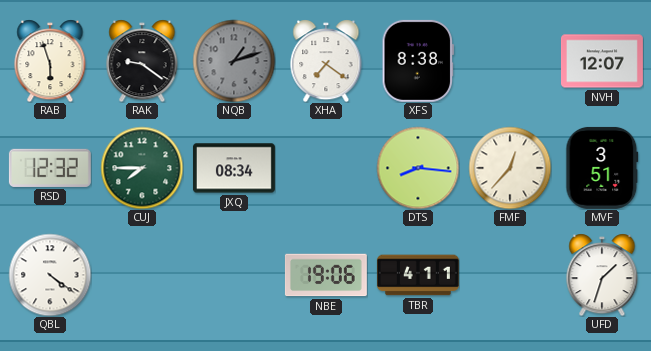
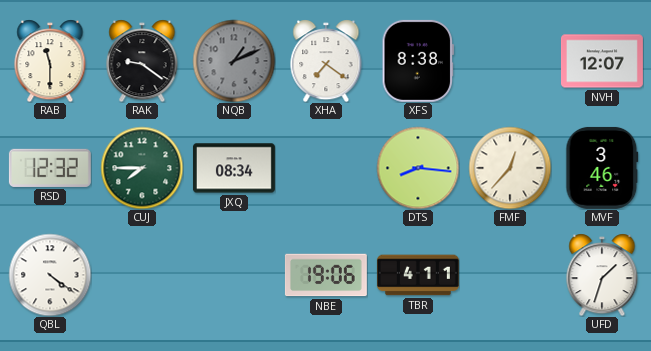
RAB: 5:57 -> 11:30 (50, 61)
NQB: 1:12 -> 1:11 (234, 61)
MVF: 3:51 -> 3:46 (602, 168)
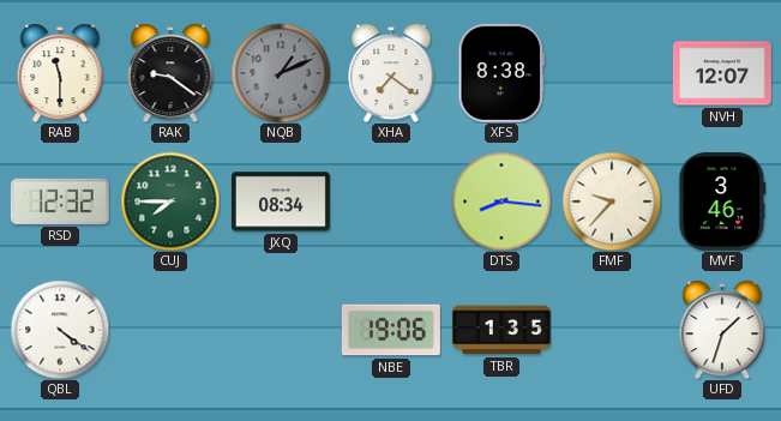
FMF: 12:37 -> 9:37 (612, 202)
TBR: 4:11 -> 1:35 (501, 330)
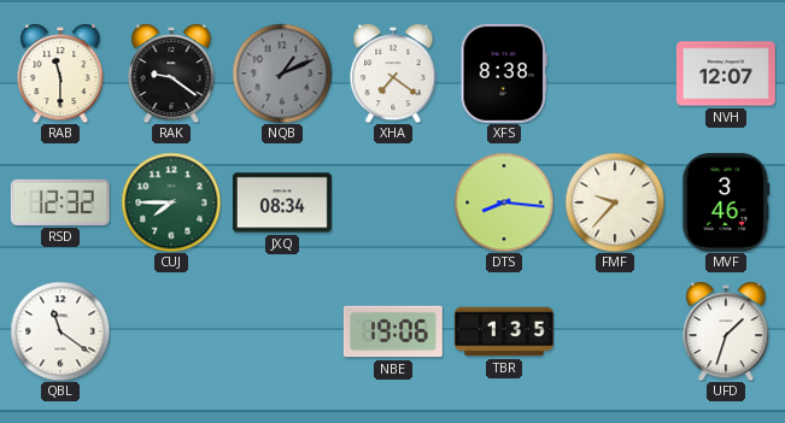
QBL: 4:21 -> 11:21 (60, 331)
